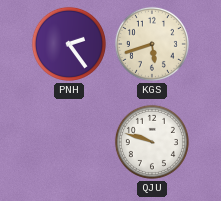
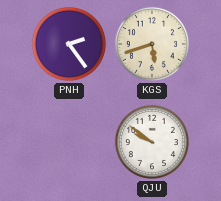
QJU: 9:48 -> 9:51 (152, 142)
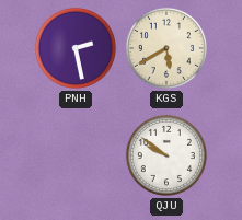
PNH: 2:24 -> 2:28 (76, 48)
KGS: 5:42 -> 5:40 (166, 48)
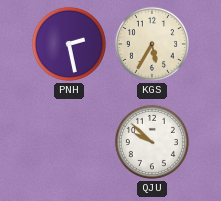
KGS: 5:40 -> 5:35 (152, 44)
QJU: 9:51 -> 9:52 (152, 142)
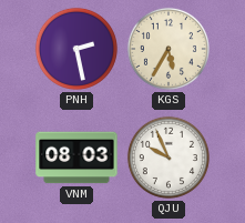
VNM: none -> 08:03 (76, 158)
QJU: 9:52 -> 9:56 (169, 158)
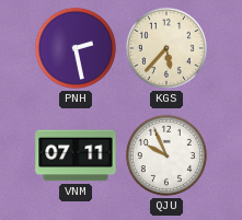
KGS: 5:35 -> 5:37 (166, 48)
VNM: 08:03 -> 07:11 (76, 155)
